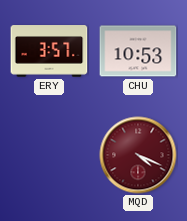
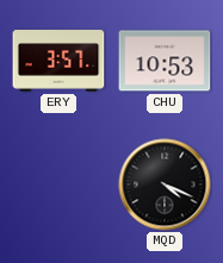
MQD dial: burgundy -> black (165, 184)
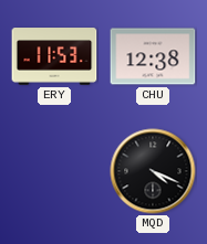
ERY: 3:57 -> 11:53 (54, 56)
CHU: 10:53 -> 12:38 (153, 56)
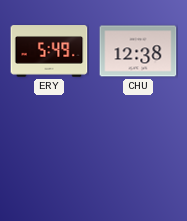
ERY: 11:53 -> 5:49 (49, 51)
MQD: 4:19 -> none (153, 171)
